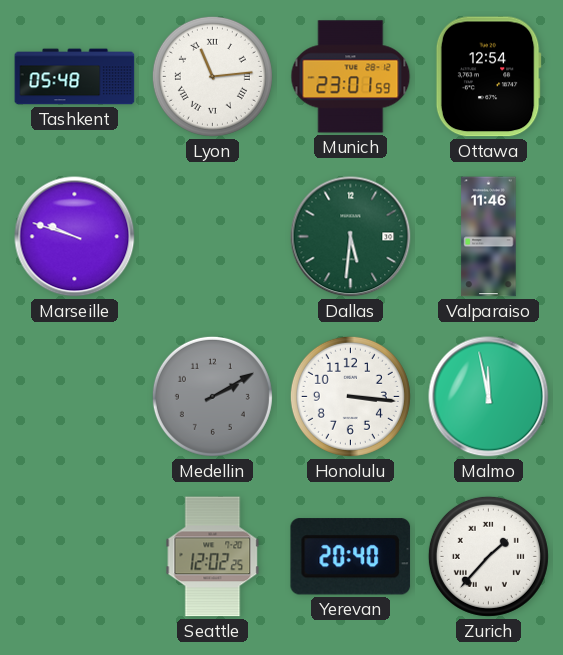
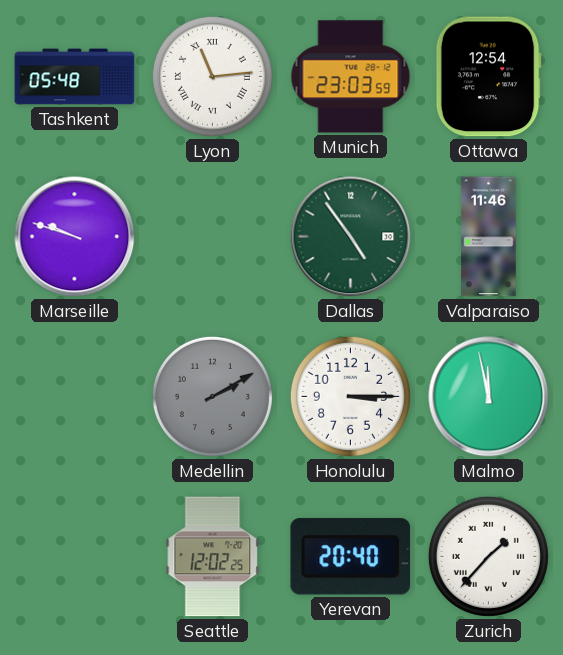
Munich: 23:01 -> 23:03 (351, 77)
Dallas: 5:31 -> 4:54 (351, 237)
Honolulu: 3:16 -> 3:15 (350, 396)
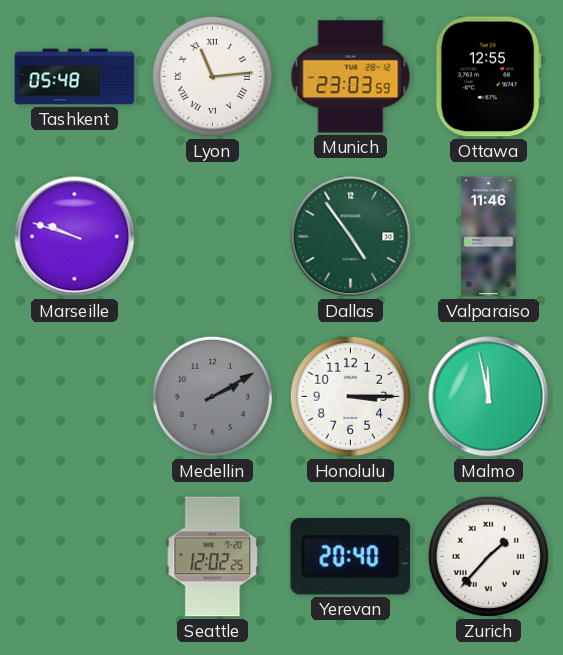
Ottawa: 12:54 -> 12:55 (488, 77)
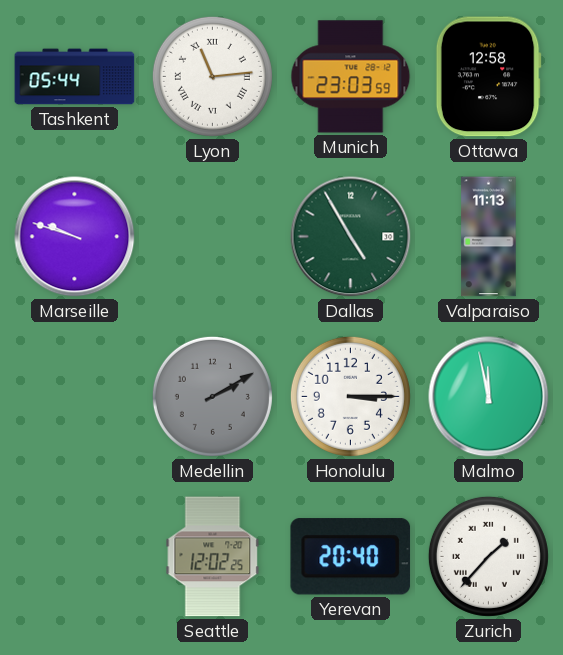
Tashkent: 05:48 -> 05:44 (75, 77)
Ottawa: 12:55 -> 12:58 (488, 77)
Dallas: 4:54 -> 4:55 (351, 237)
Valparaiso: 11:46 -> 11:13 (489, 237)
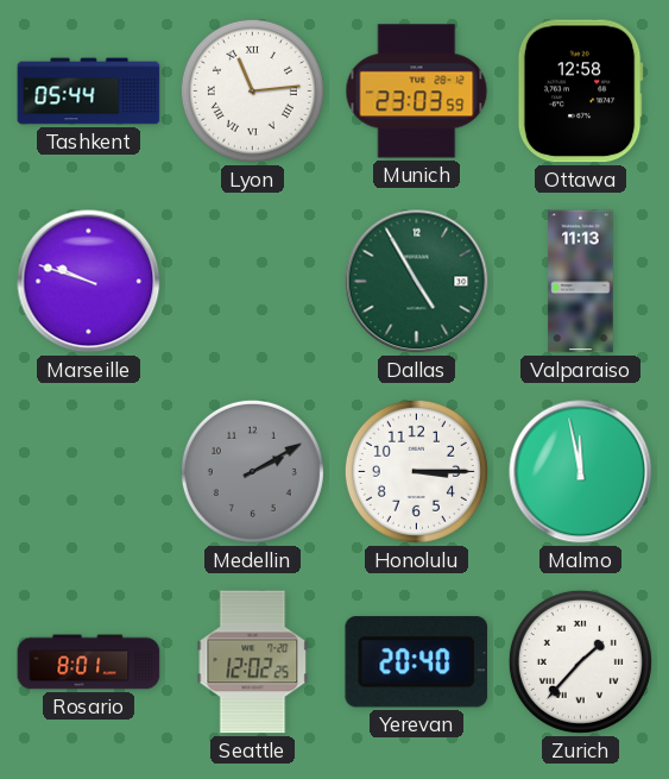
Rosario: none -> 8:01 (89, 662)
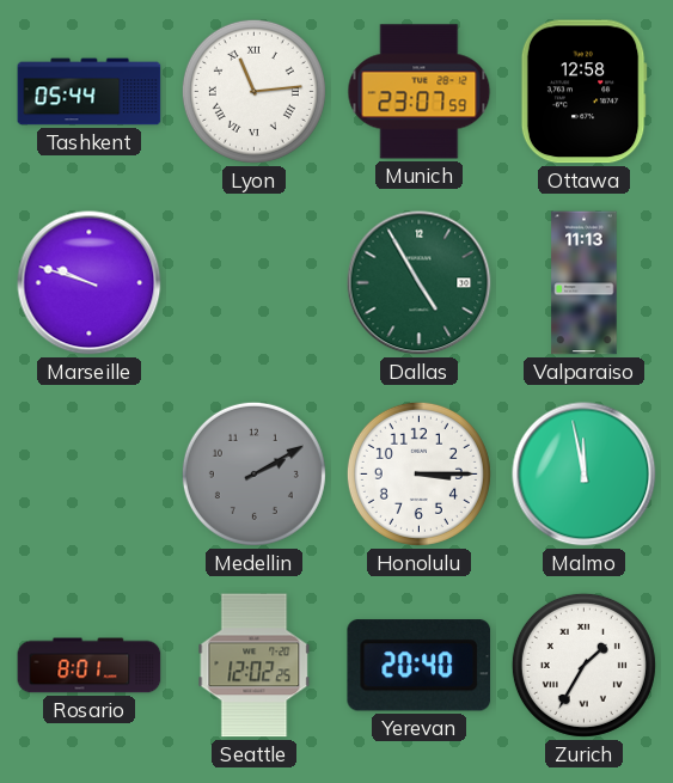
Munich: 23:03 -> 23:07 (420, 92)
Zurich: 1:37 -> 1:35 (583, 665)
